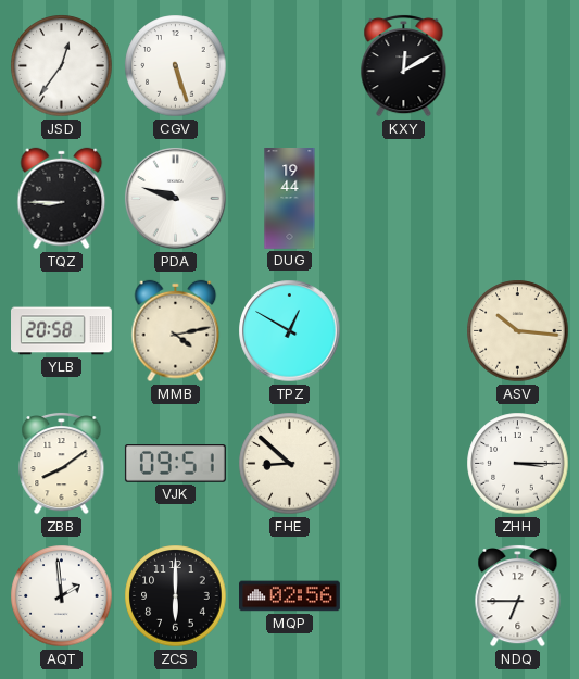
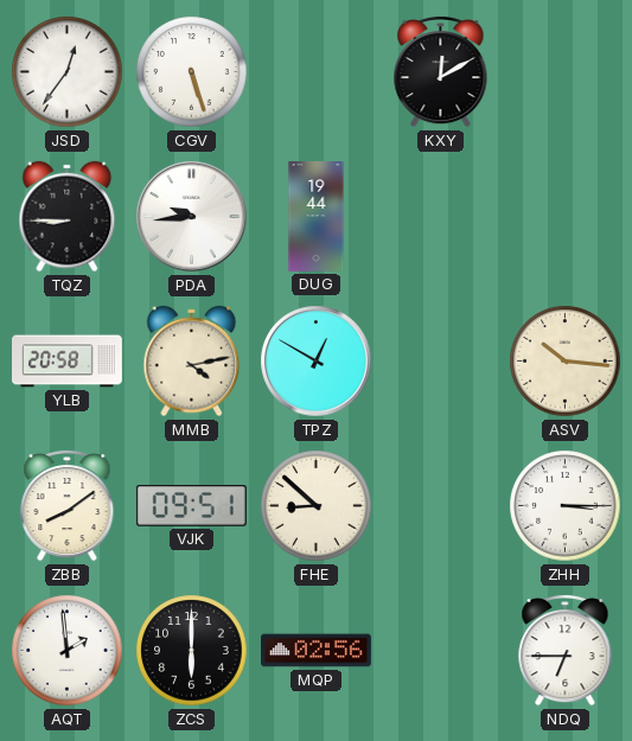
PDA: 9:48 -> 9:44 (192, 217)
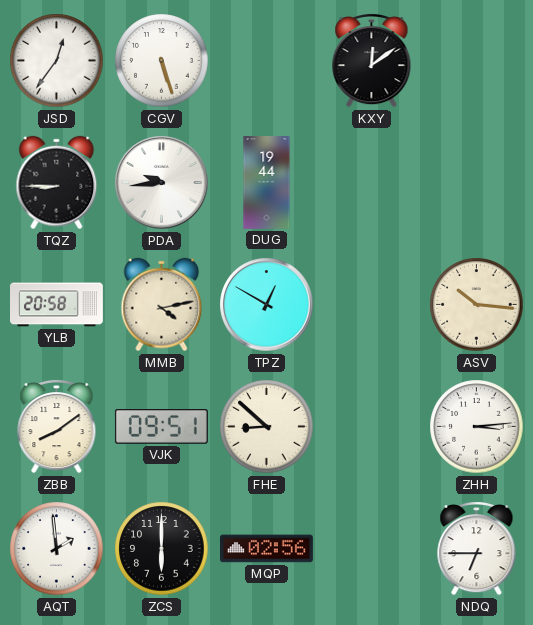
KXY: 12:10 -> 12:09 (372, 60)
ZHH: 3:15 -> 3:14 (477, 427)
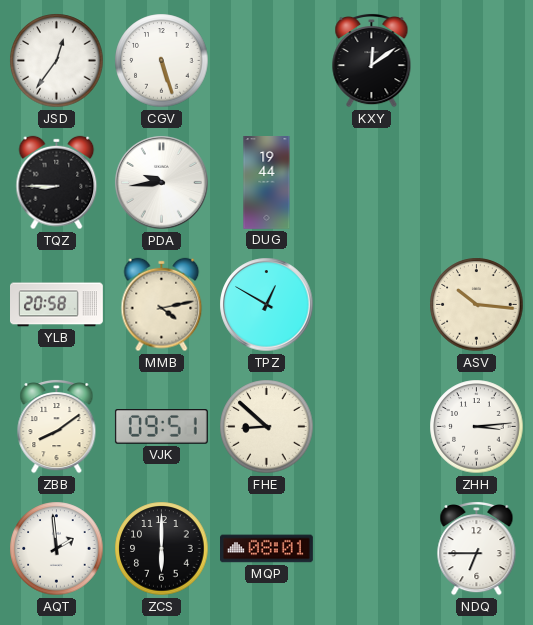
MQP: 02:56 -> 08:01 (267, 549)
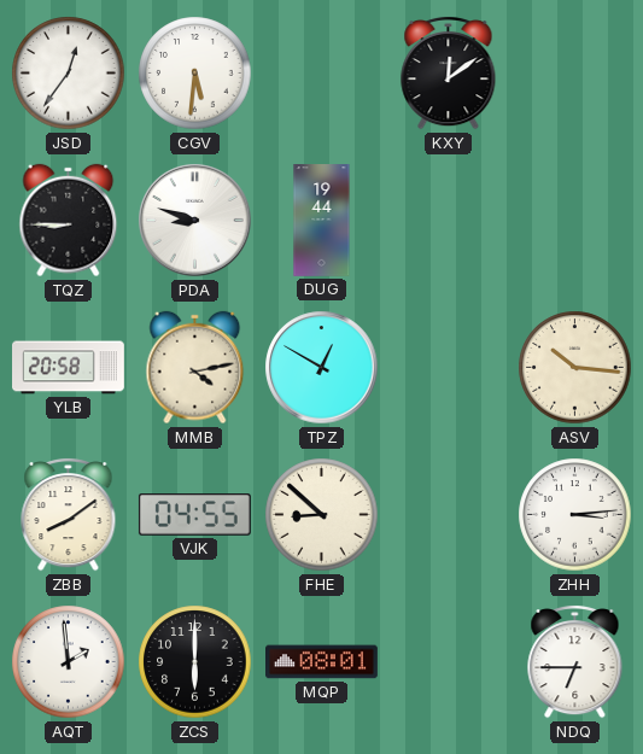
CGV: 5:27 -> 5:31 (195, 74)
PDA: 9:44 -> 8:48 (195, 221)
VJK: 09:51 -> 04:55 (194, 515)
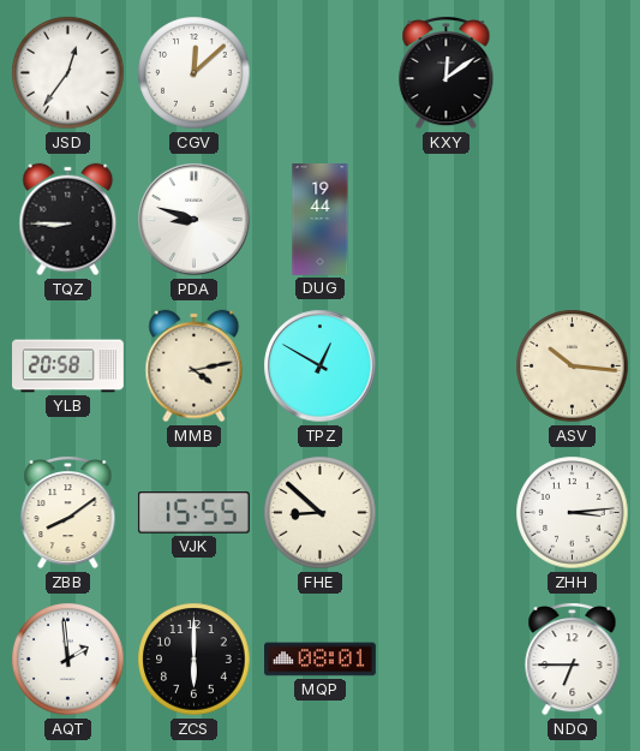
CGV: 5:31 -> 12:08 (195, 73)
VJK: 04:55 -> 15:55 (193, 513)
